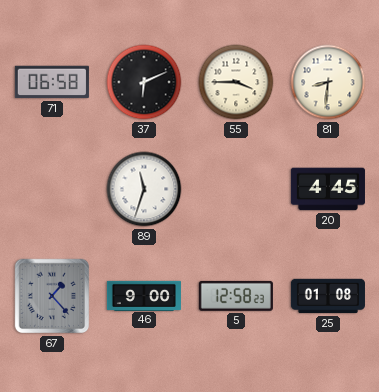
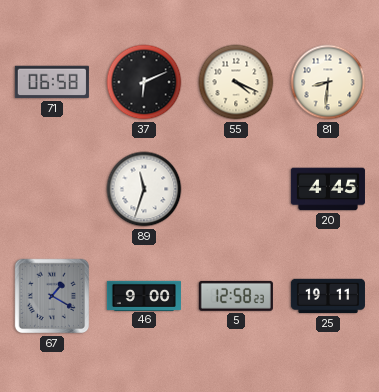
55: 3:45 -> 4:19 (236, 82)
67: 1:23 -> 1:20 (52, 296)
25: 01:08 -> 19:11 (328, 296)
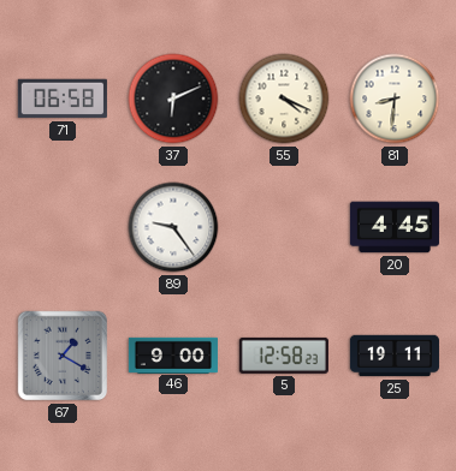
89: 11:33 -> 9:24 (173, 227)
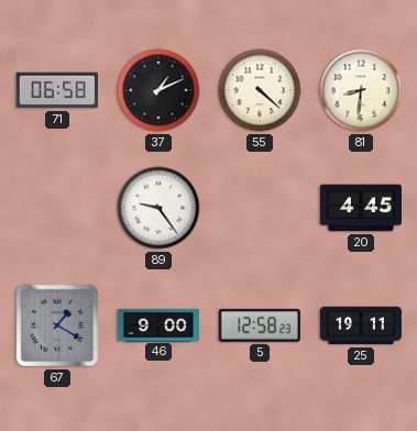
37: 6:11 -> 1:11 (158, 90)
55: 4:19 -> 4:22 (260, 90)
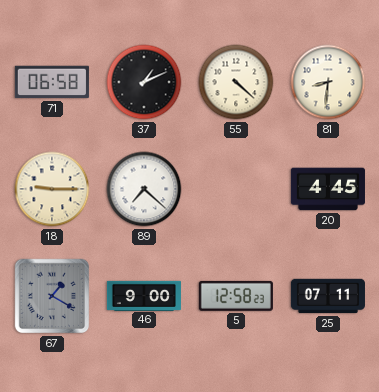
18: none -> 9:15 (52, 189)
89: 9:24 -> 7:22 (144, 189)
25: 19:11 -> 07:11 (328, 296)
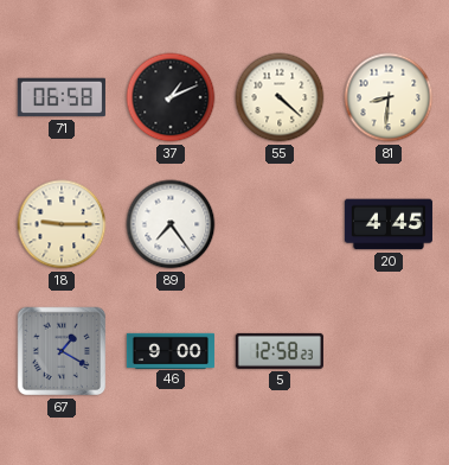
89: 7:22 -> 7:24 (171, 224)
25: 07:11 -> none (328, 296)
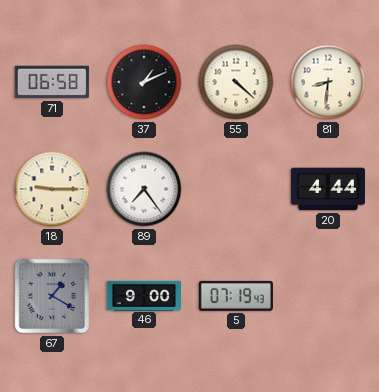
20: 4:45 -> 4:44 (328, 189)
5: 12:58 -> 07:19 (236, 296)
